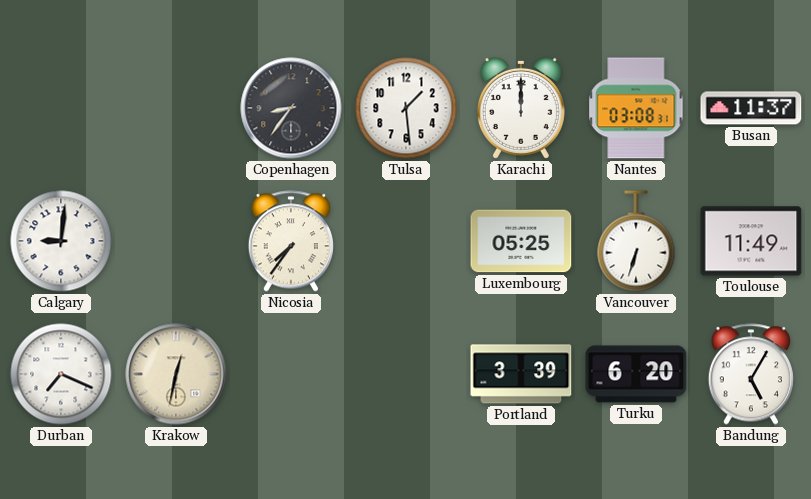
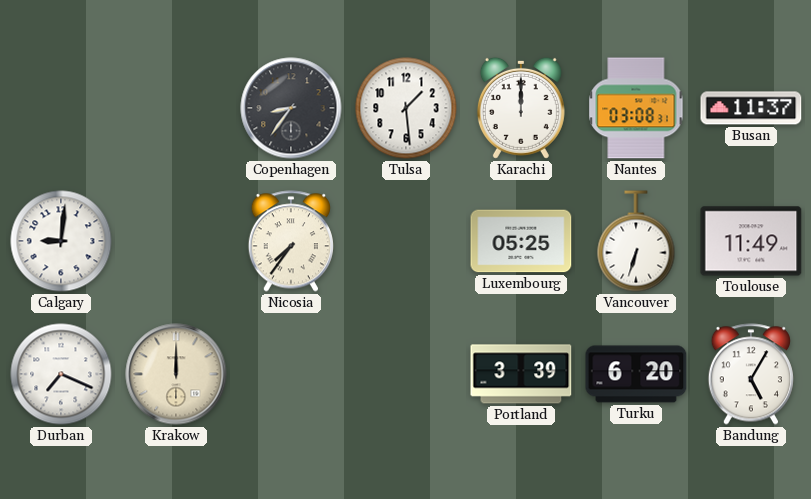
Krakow: 12:32 -> 12:00 (176, 374)
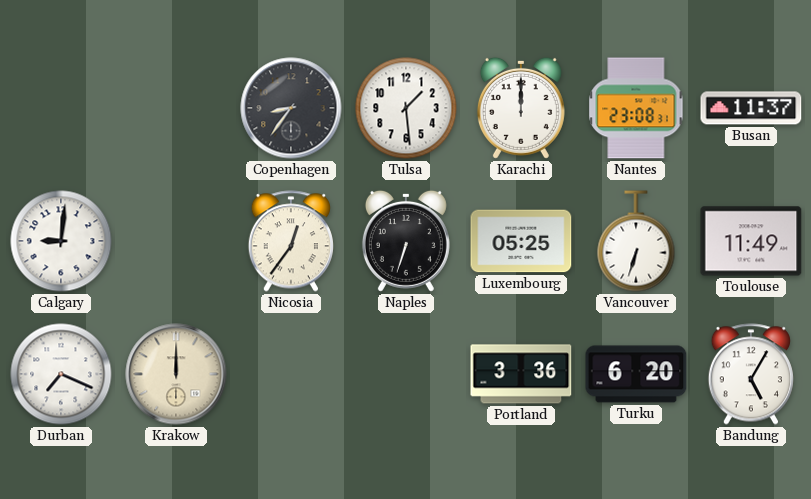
Nantes: 03:08 -> 23:08 (636, 108)
Nicosia: 7:36 -> 12:36 (291, 241)
Naples: none -> 6:33 (406, 241)
Portland: 3:39 -> 3:36 (521, 374)
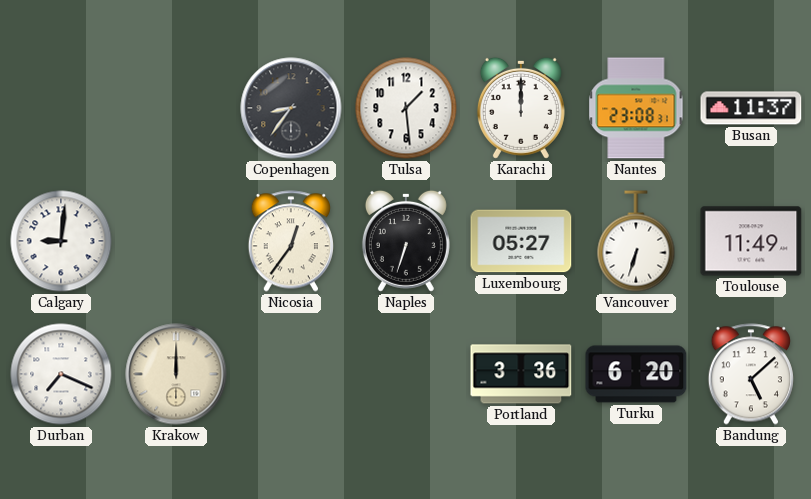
Luxembourg: 05:25 -> 05:27 (521, 241)
Bandung: 5:05 -> 5:08 (751, 374)
